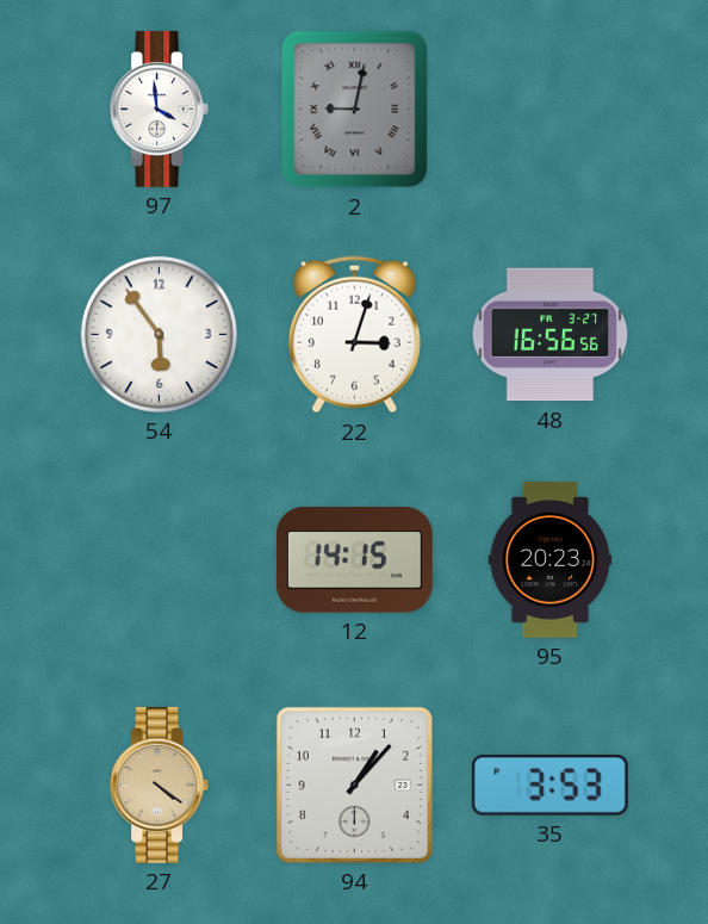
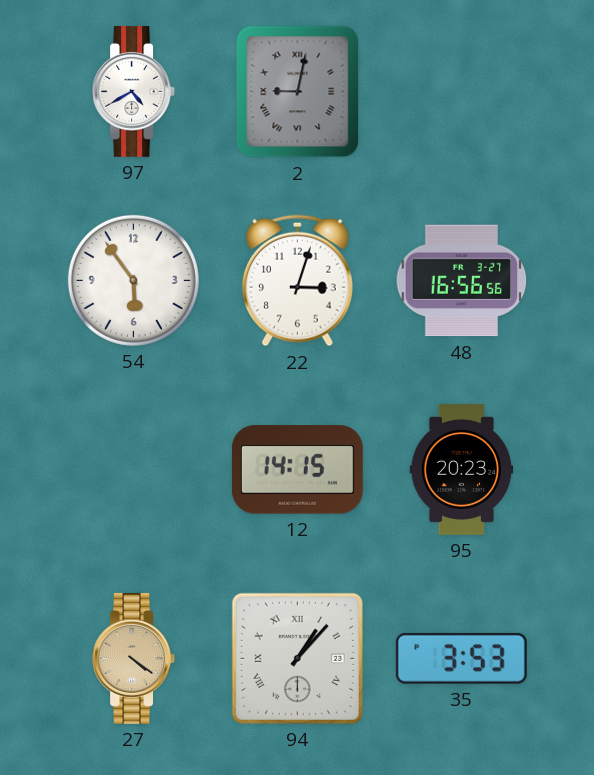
97: 3:59 -> 4:40 (134, 91)
94 numerals: Arabic -> Roman (297, 658)
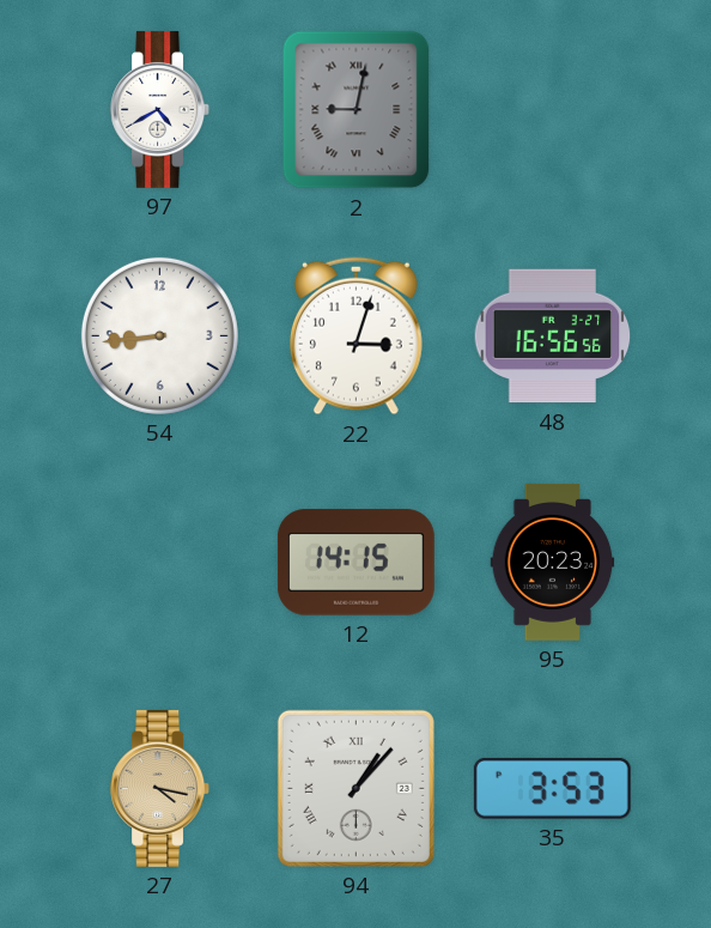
54: 5:54 -> 8:44 (159, 335)
27: 4:21 -> 4:17 (160, 788)
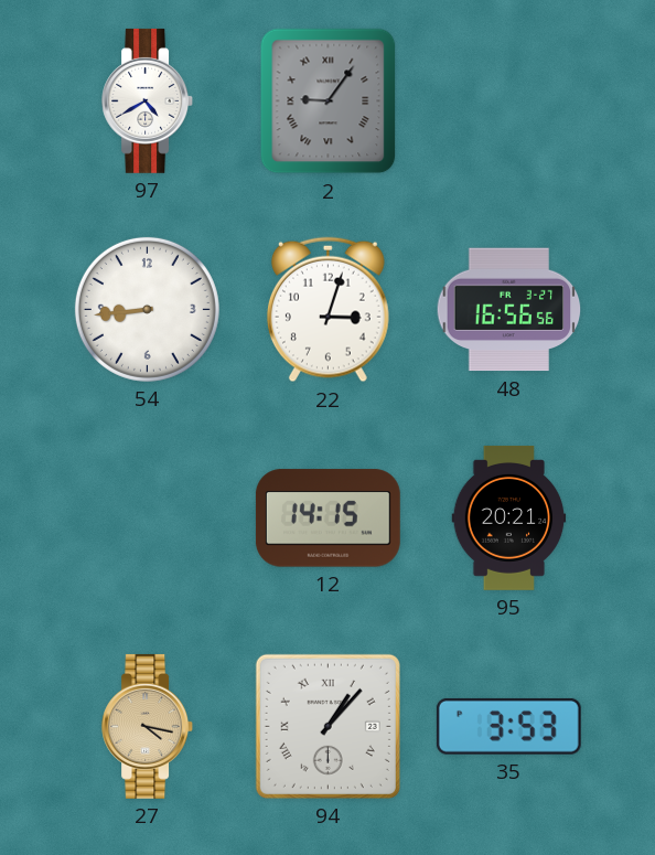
2: 9:02 -> 9:06 (329, 101)
95: 20:23 -> 20:21 (509, 517)
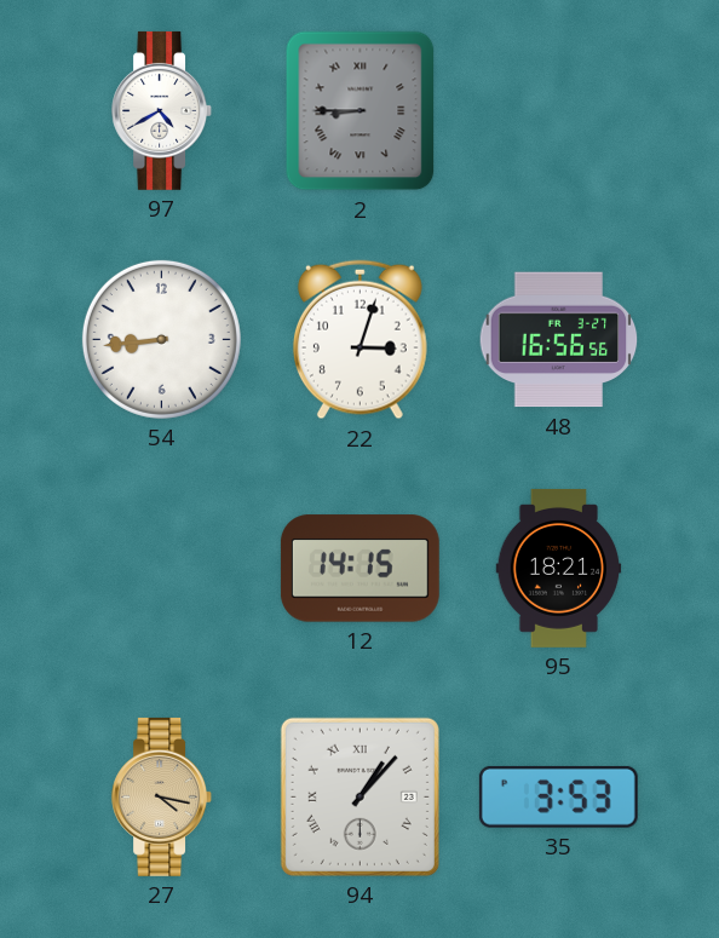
2: 9:06 -> 8:45 (361, 111)
95: 20:21 -> 18:21 (559, 568)
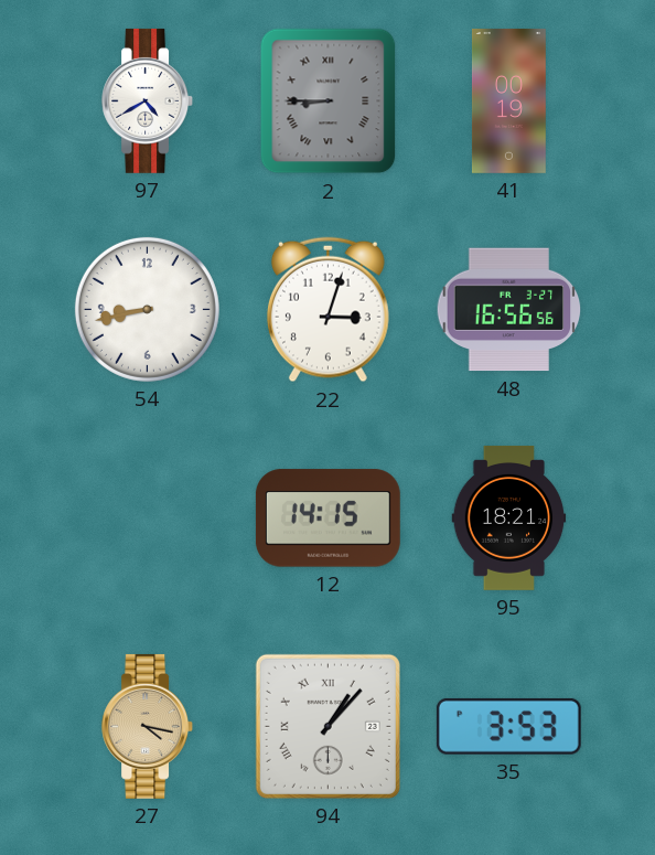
41: none -> 00:19 (508, 100)
54: 8:44 -> 8:43 (147, 309)
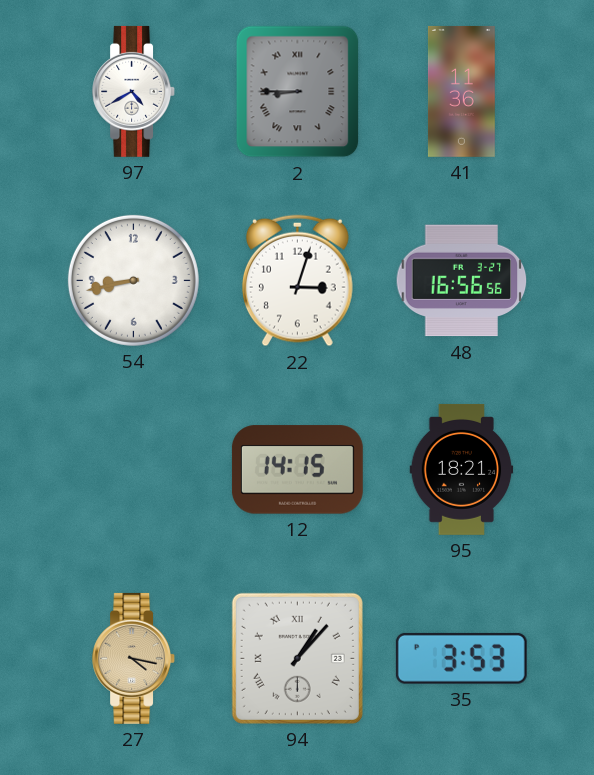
41: 00:19 -> 11:36 (461, 91)
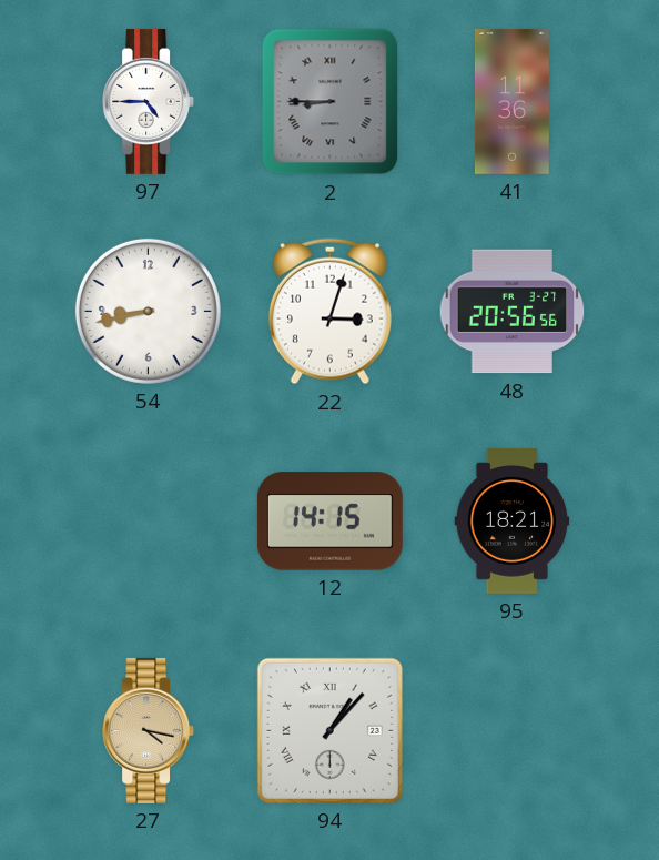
97: 4:40 -> 4:45 (149, 101)
48: 16:56 -> 20:56 (513, 312)
35: 3:53 -> none (461, 658)
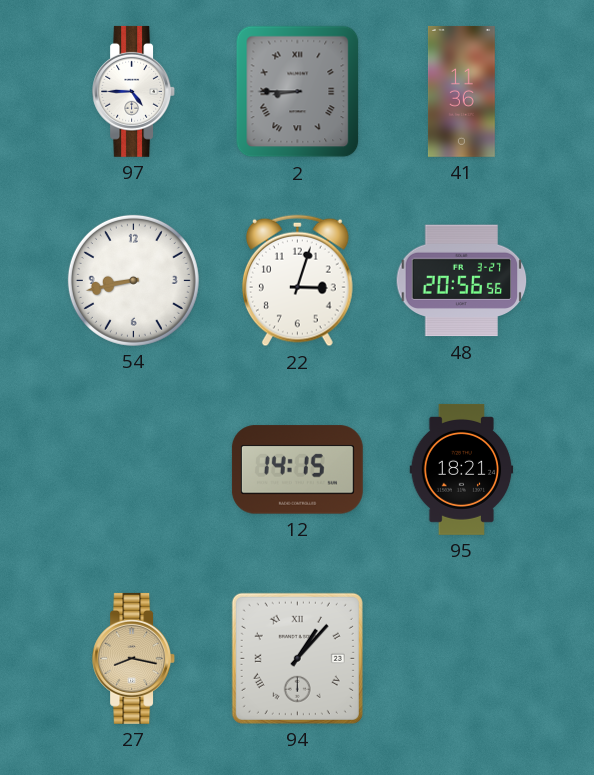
27: 4:17 -> 8:17 (134, 658)
